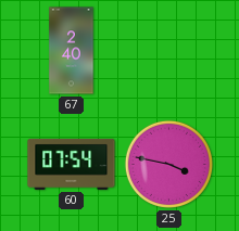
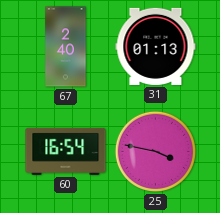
31: none -> 01:13 (156, 46)
60: 07:54 -> 16:54 (66, 151)
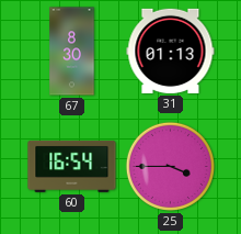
67: 2:40 -> 8:30 (72, 52)
25: 3:47 -> 3:45 (170, 166)
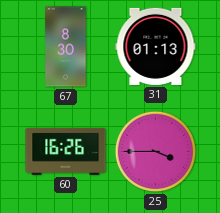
60: 16:54 -> 16:26 (66, 151)
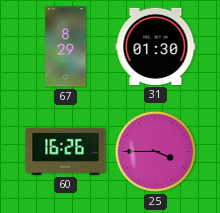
67: 8:30 -> 8:29 (66, 47)
31: 01:13 -> 01:30 (156, 46)
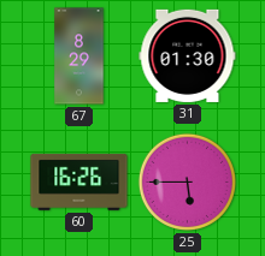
25: 3:45 -> 5:45 (187, 181)
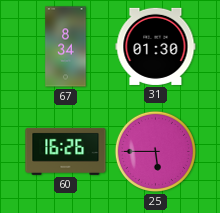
67: 8:29 -> 8:34 (66, 47)
